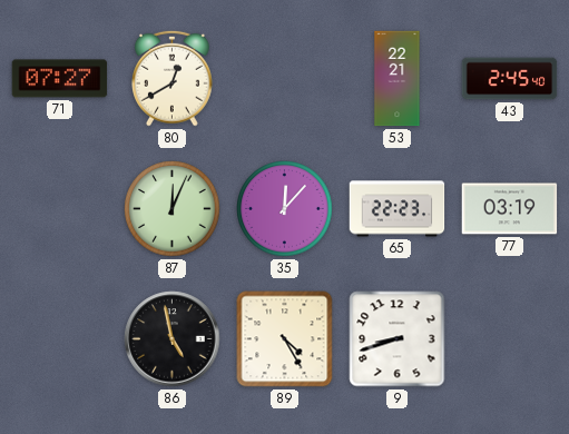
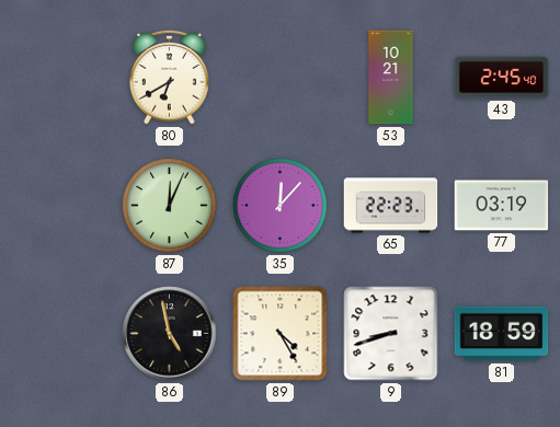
71: 07:27 -> none (60, 79)
80: 12:40 -> 6:40 (170, 77)
53: 22:21 -> 10:21 (391, 78)
81: none -> 18:59 (502, 334)
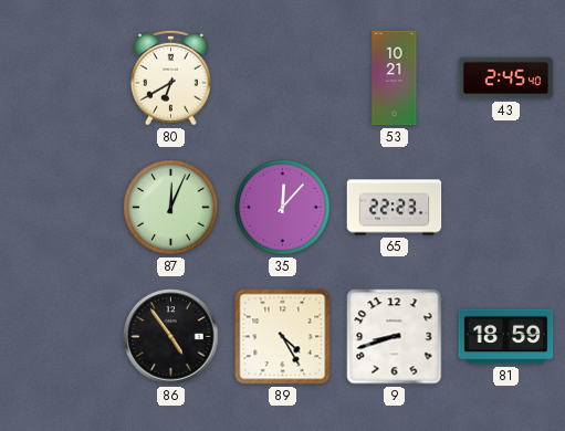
77: 03:19 -> none (502, 206)
86: 4:58 -> 4:54 (171, 337)
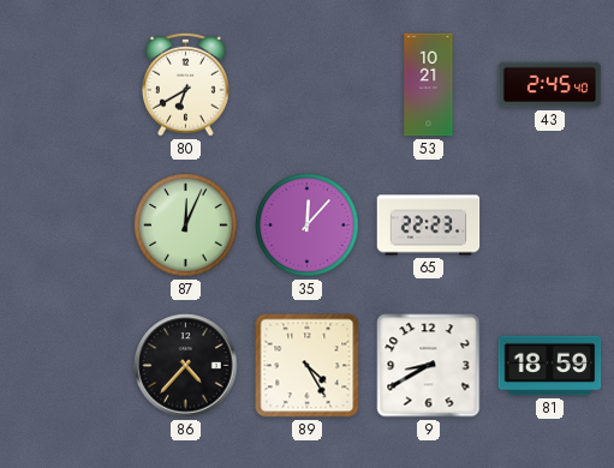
86: 4:54 -> 4:37 (186, 366)
9: 8:42 -> 8:40 (429, 366)
